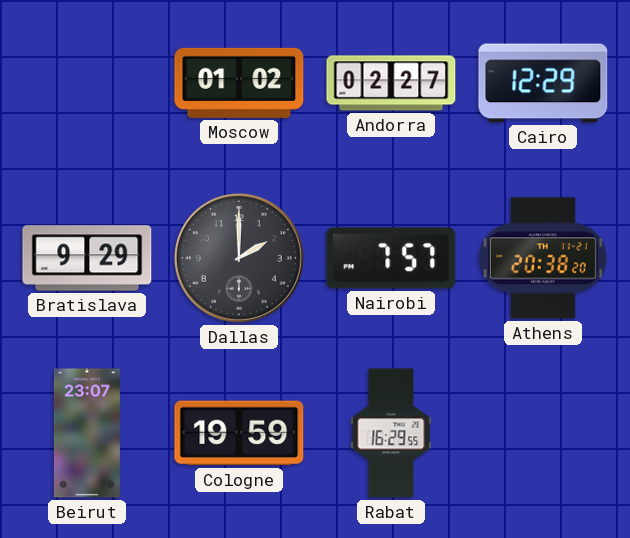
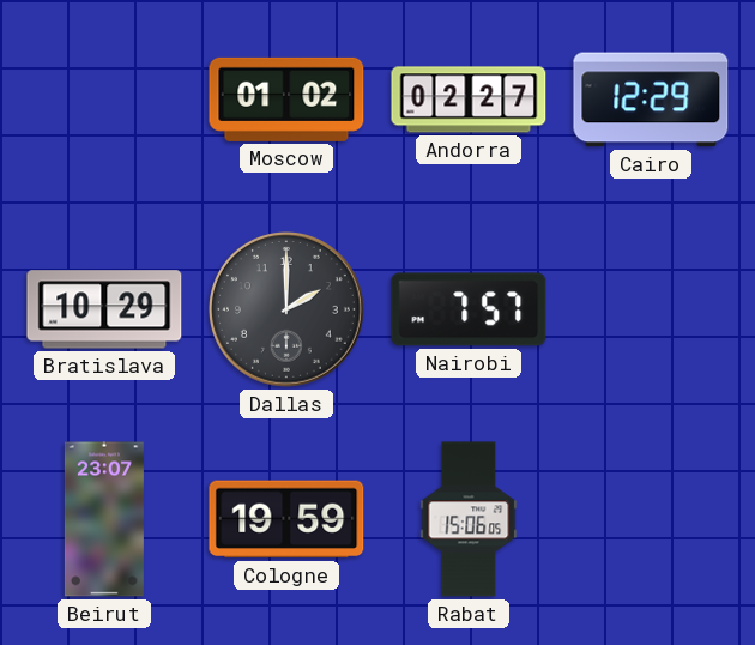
Bratislava: 9:29 -> 10:29 (104, 309)
Athens: 20:38 -> none (543, 258)
Rabat: 16:29 -> 15:06 (469, 519)
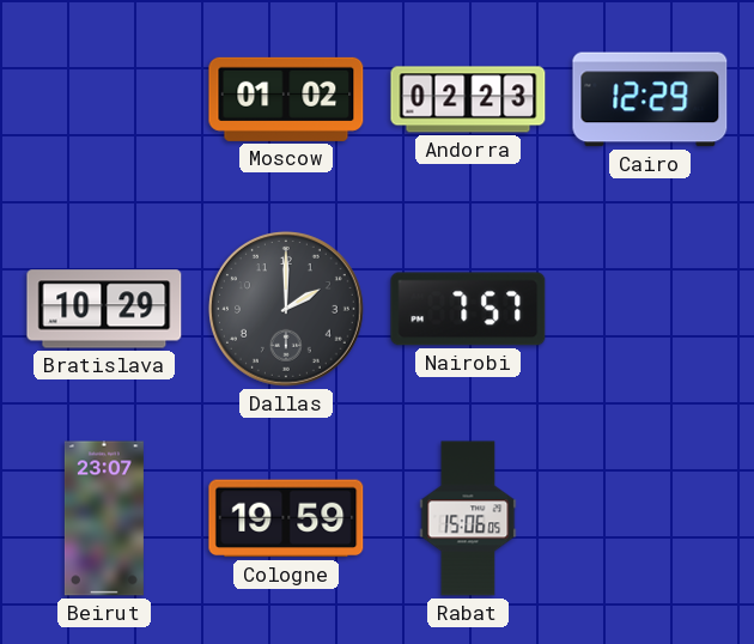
Andorra: 02:27 -> 02:23 (468, 99)
